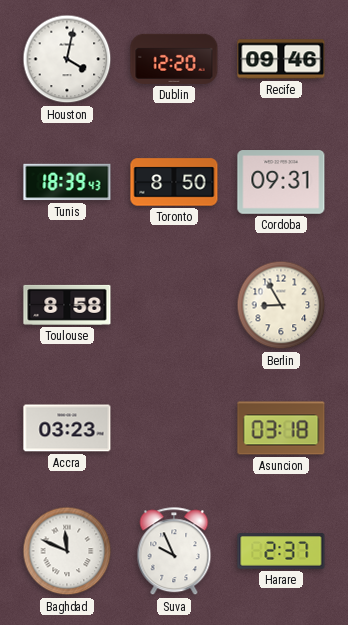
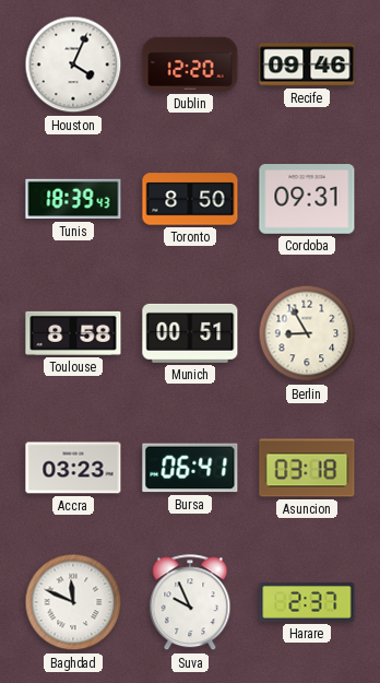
Houston: 4:02 -> 4:04 (73, 64)
Munich: none -> 00:51 (190, 333)
Bursa: none -> 06:41 (190, 468)
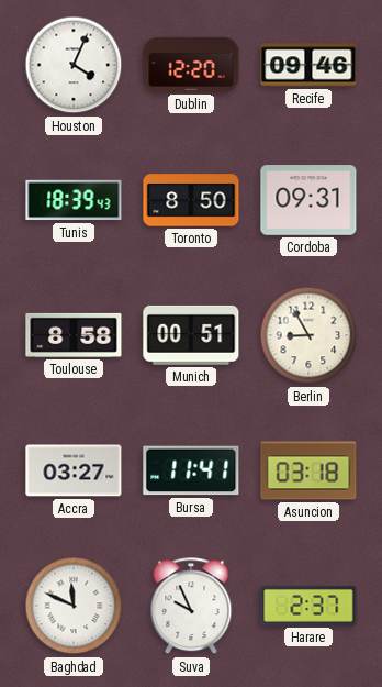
Accra: 03:23 -> 03:27 (74, 470)
Bursa: 06:41 -> 11:41 (191, 470)
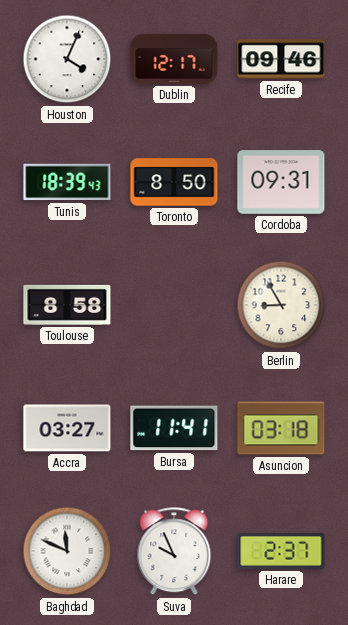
Dublin: 12:20 -> 12:17 (174, 59)
Munich: 00:51 -> none (191, 335)
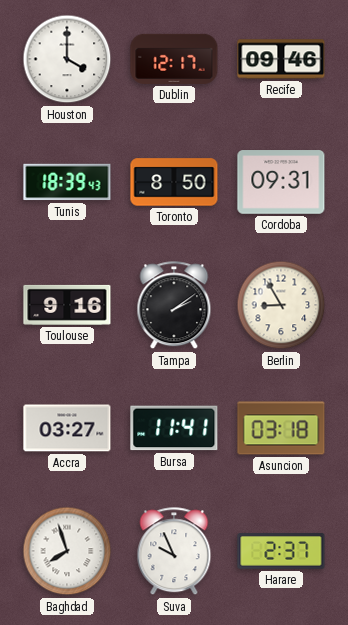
Houston: 4:04 -> 4:00 (67, 59)
Toulouse: 8:58 -> 9:16 (67, 305)
Tampa: none -> 2:09 (174, 306)
Baghdad: 11:49 -> 7:57 (67, 551)
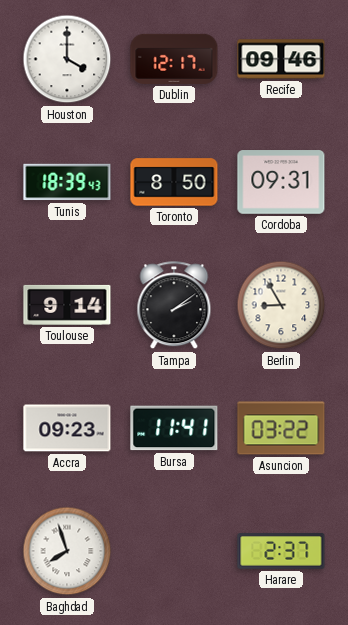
Toulouse: 9:16 -> 9:14 (67, 305)
Accra: 03:27 -> 09:23 (67, 428)
Asuncion: 03:18 -> 03:22 (281, 428)
Suva: 9:56 -> none (174, 552)
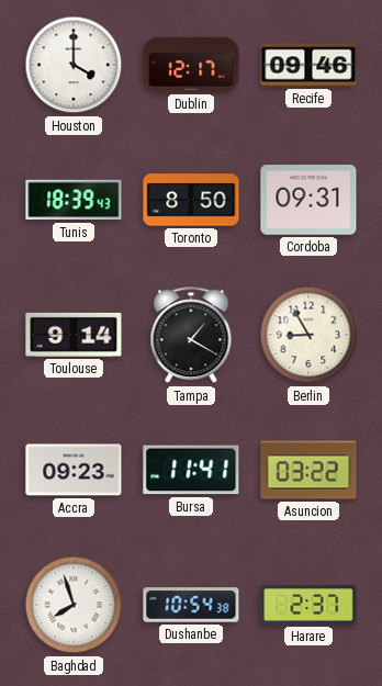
Tampa: 2:09 -> 1:20 (191, 336)
Dushanbe: none -> 10:54 (191, 605)
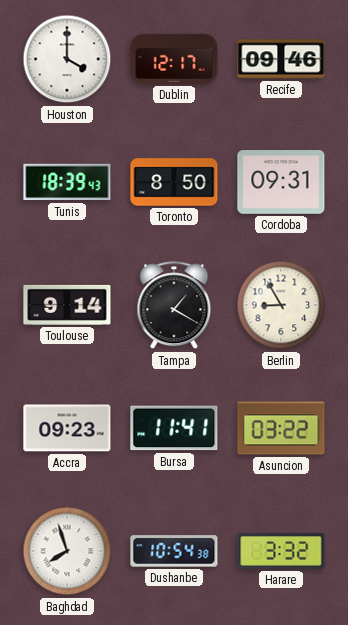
Harare: 2:37 -> 3:32 (281, 551)
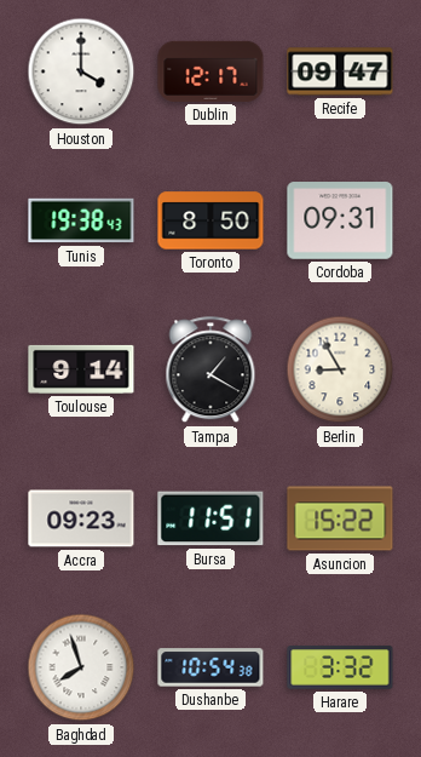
Recife: 09:46 -> 09:47 (340, 71)
Tunis: 18:39 -> 19:38 (81, 220)
Bursa: 11:41 -> 11:51 (211, 518)
Asuncion: 03:22 -> 15:22 (340, 518)
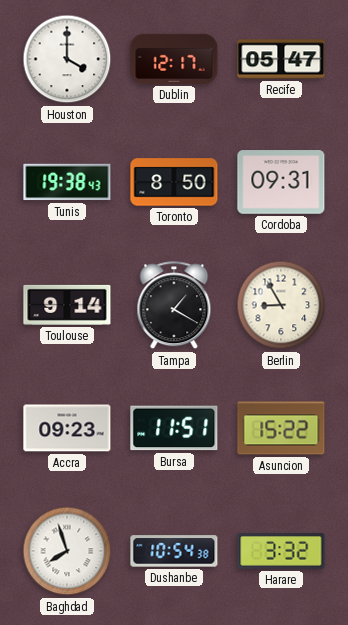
Recife: 09:47 -> 05:47 (281, 59)
